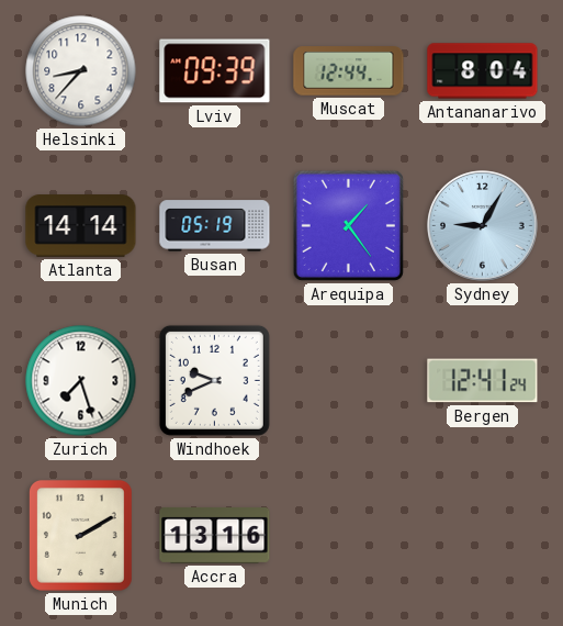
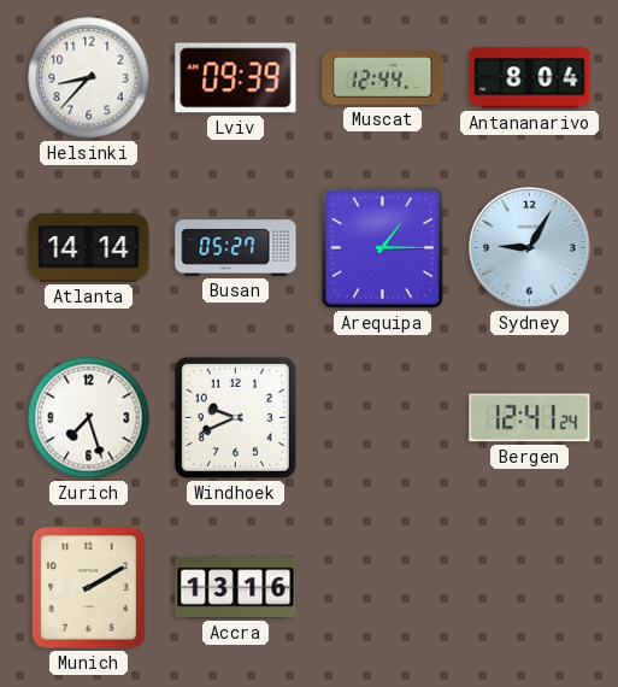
Busan: 05:19 -> 05:27 (236, 248)
Arequipa: 1:24 -> 1:15 (382, 247)
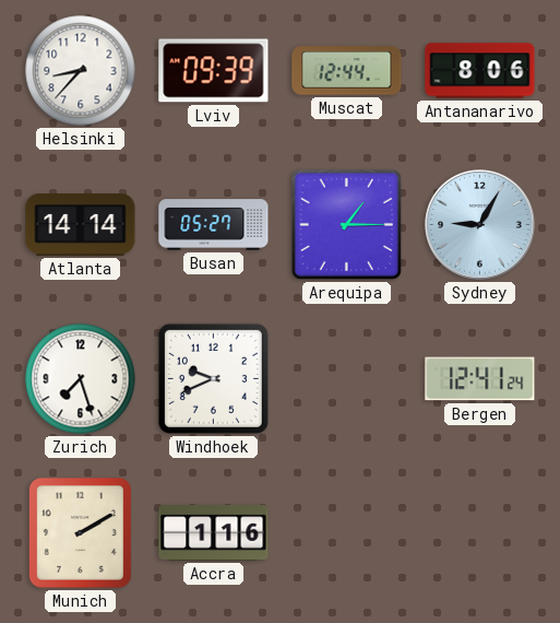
Antananarivo: 8:04 -> 8:06 (480, 71)
Accra: 13:16 -> 1:16 (214, 533)
